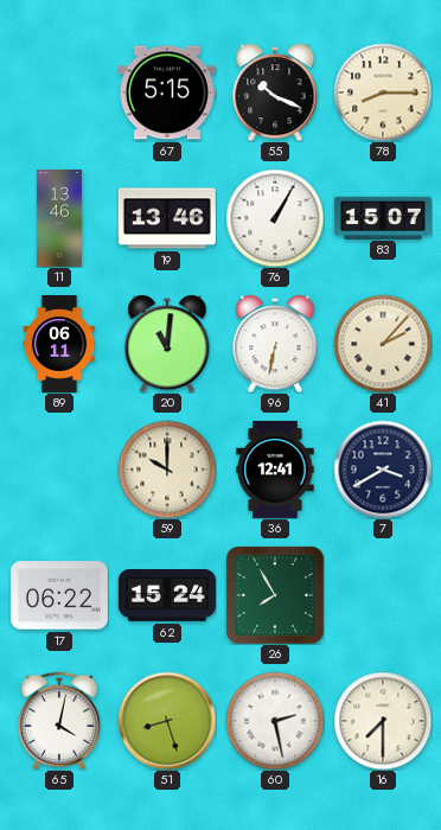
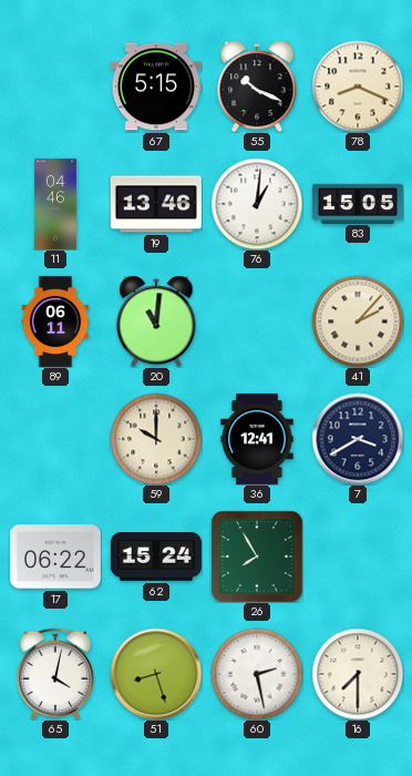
78: 8:15 -> 8:19 (358, 86)
11: 13:46 -> 04:46 (55, 204)
76: 1:05 -> 1:01 (257, 204)
83: 15:07 -> 15:05 (358, 203)
96: 6:32 -> none (275, 344)
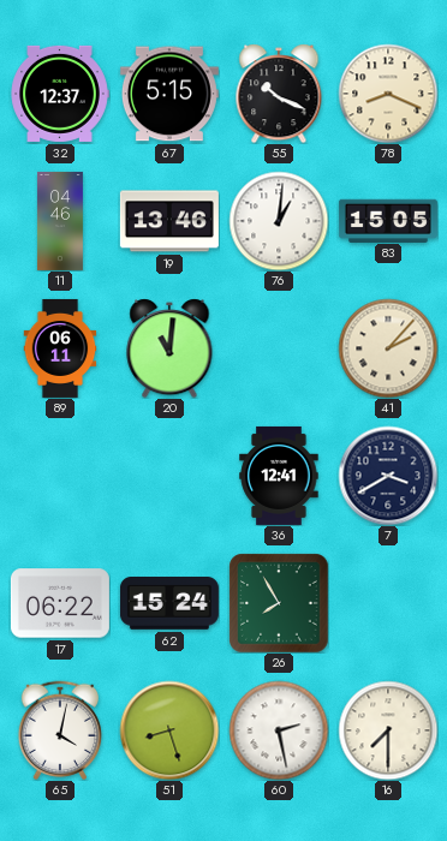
32: none -> 12:37 (60, 94)
59: 10:00 -> none (156, 439)
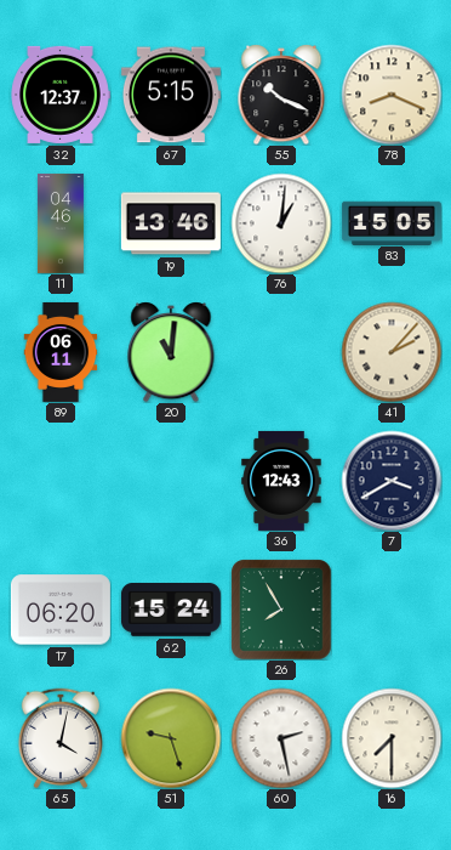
36: 12:41 -> 12:43 (281, 481)
17: 06:22 -> 06:20 (61, 610)
51: 8:27 -> 9:27 (171, 738)
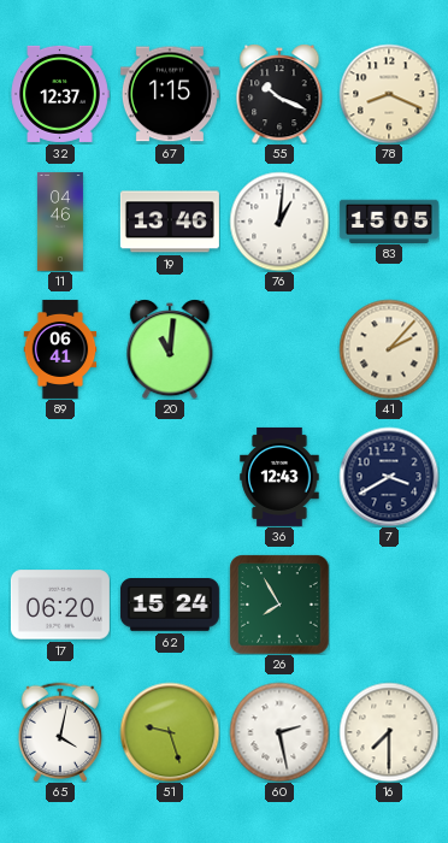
67: 5:15 -> 1:15 (170, 94)
89: 06:11 -> 06:41 (60, 349)
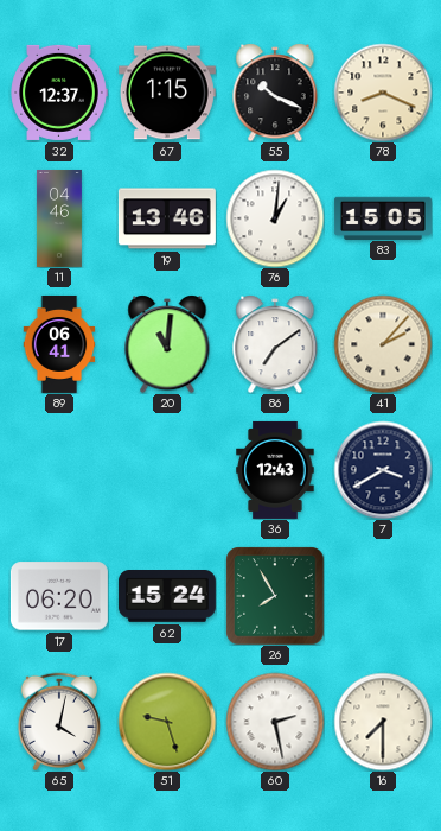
86: none -> 7:09 (275, 344)
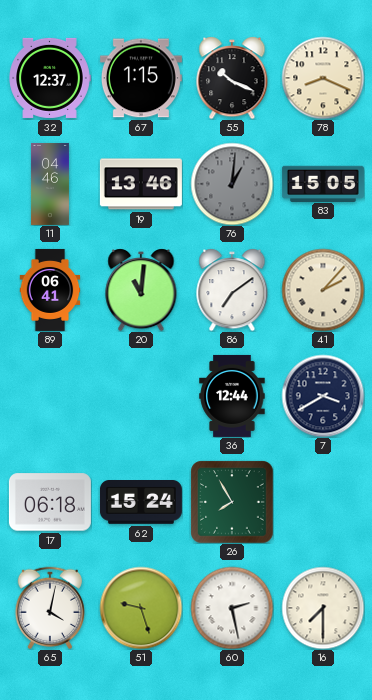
76 dial: white -> grey (232, 184)
36: 12:43 -> 12:44 (232, 396)
17: 06:20 -> 06:18 (50, 502)
